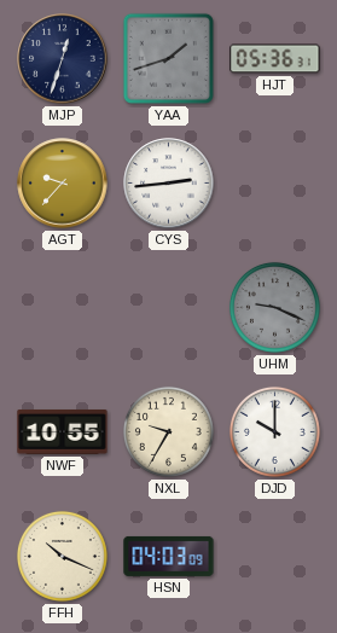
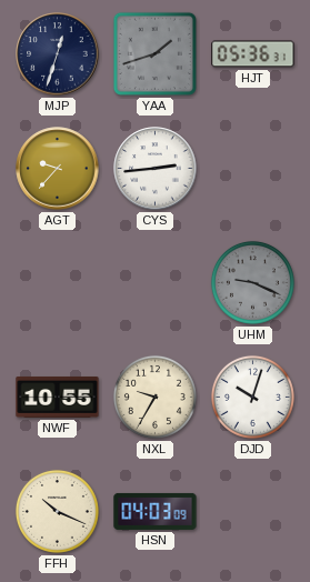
DJD: 10:00 -> 10:03 (252, 397)
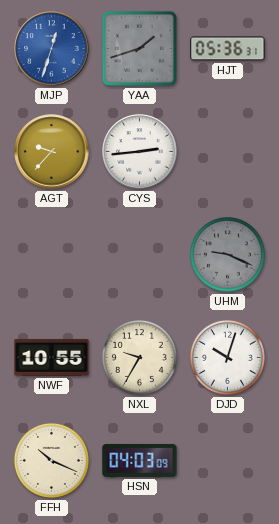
MJP dial: navy -> blue (52, 49)
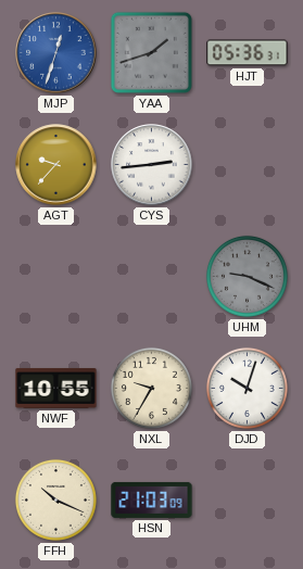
HSN: 04:03 -> 21:03 (152, 500)
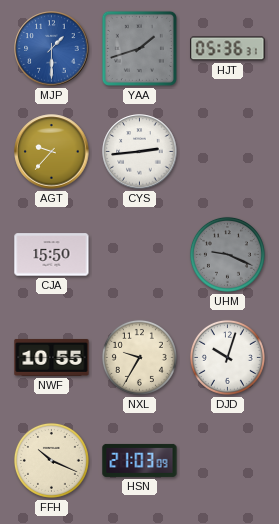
MJP: 12:33 -> 1:30 (52, 49)
CJA: none -> 15:50 (52, 255)
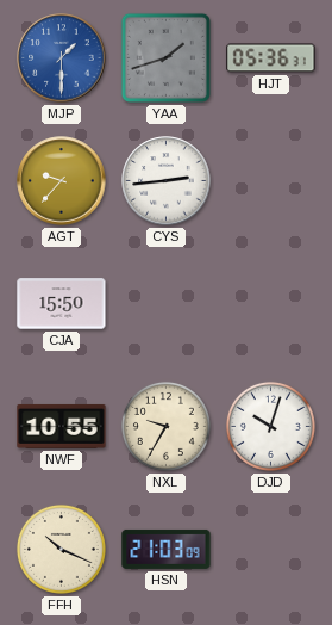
UHM: 9:19 -> none (227, 254)
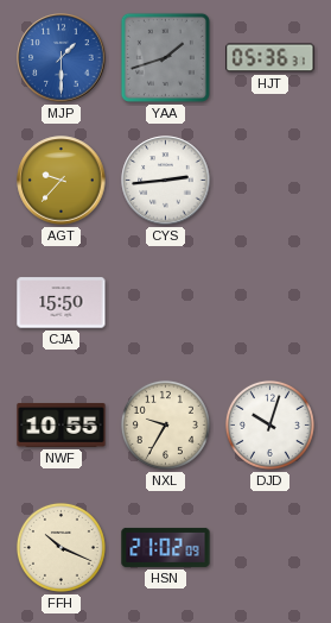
HSN: 21:03 -> 21:02 (166, 547)
